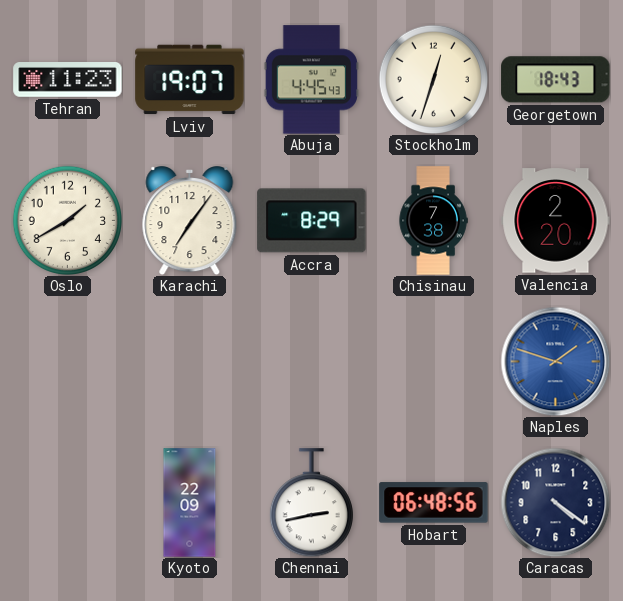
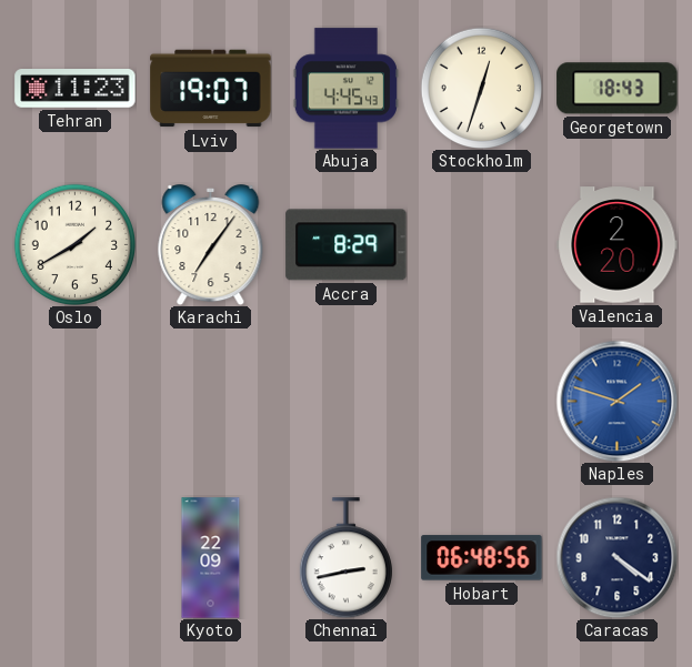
Chisinau: 7:38 -> none (433, 221)
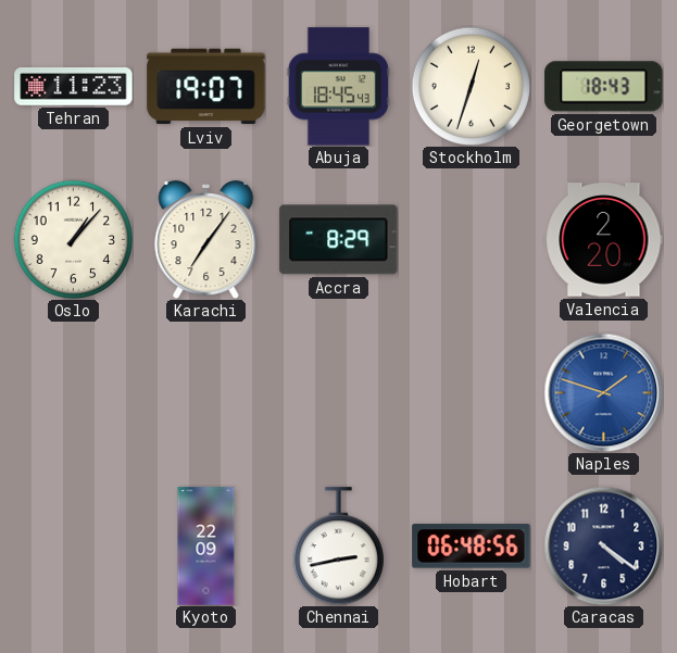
Abuja: 4:45 -> 18:45 (338, 87)
Oslo: 1:40 -> 1:07 (73, 239)
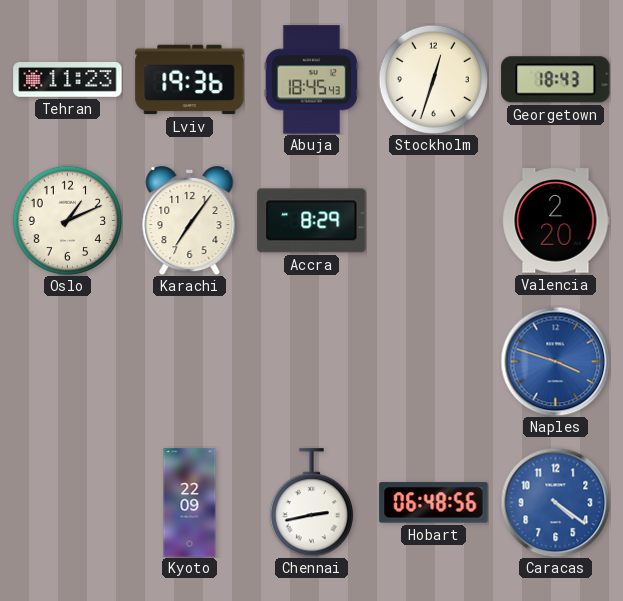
Lviv: 19:07 -> 19:36 (190, 80)
Oslo: 1:07 -> 1:11 (67, 220)
Naples: 1:48 -> 3:48 (555, 361)
Caracas dial: navy -> blue (555, 502)
